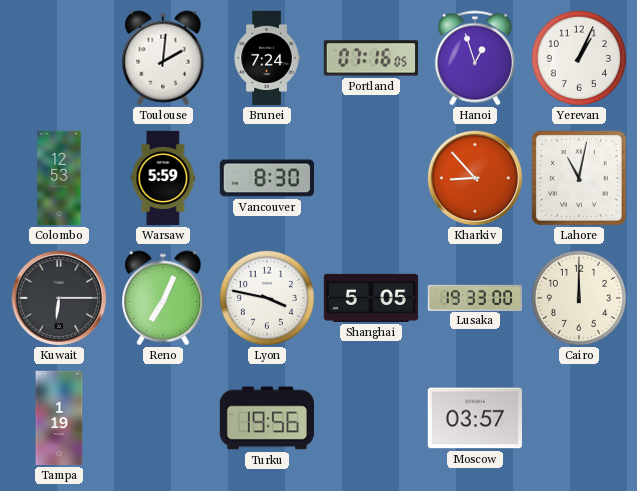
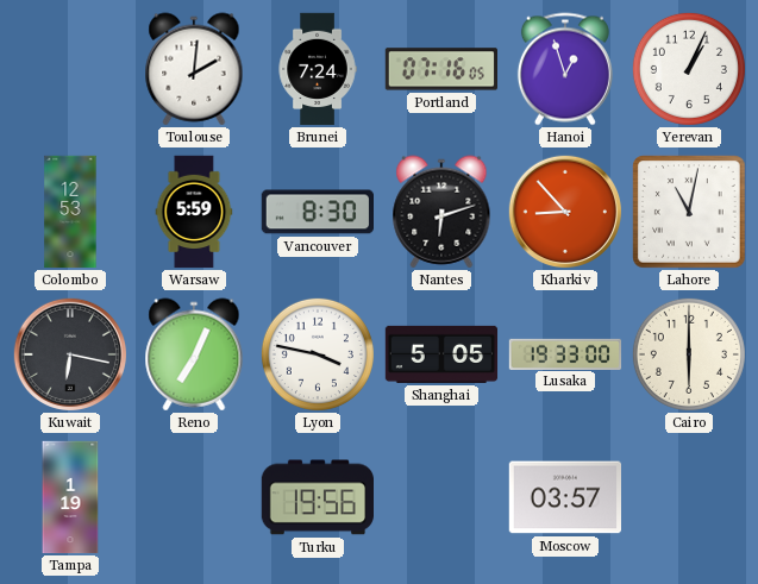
Nantes: none -> 6:12 (441, 212)
Kuwait: 6:15 -> 6:17 (69, 353)
Cairo: 12:00 -> 6:00 (689, 354)
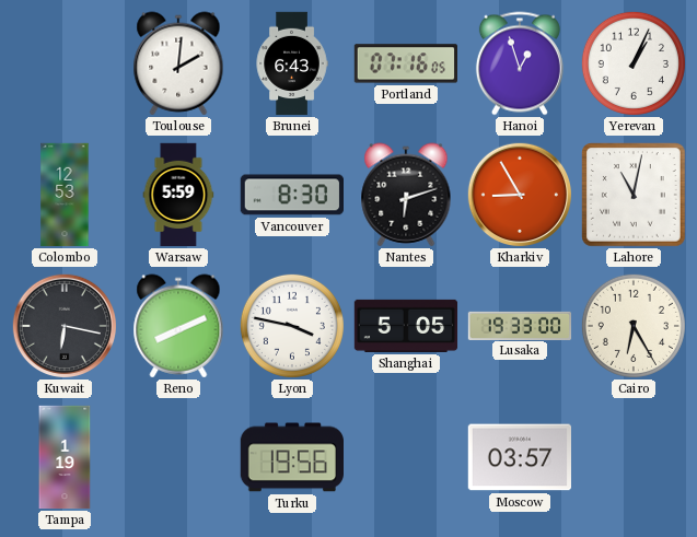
Brunei: 7:24 -> 6:43 (292, 63)
Kharkiv: 8:53 -> 8:55 (519, 194)
Reno: 7:04 -> 8:11 (178, 326)
Cairo: 6:00 -> 6:25 (634, 326)
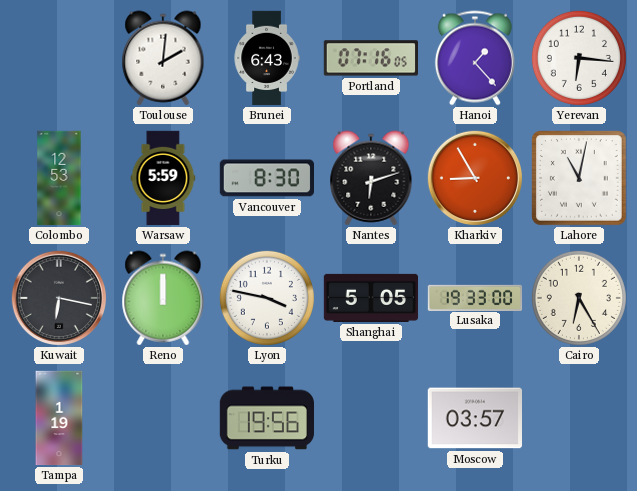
Hanoi: 12:57 -> 1:23 (475, 58)
Yerevan: 1:04 -> 6:16 (579, 58)
Reno: 8:11 -> 12:00 (163, 298)
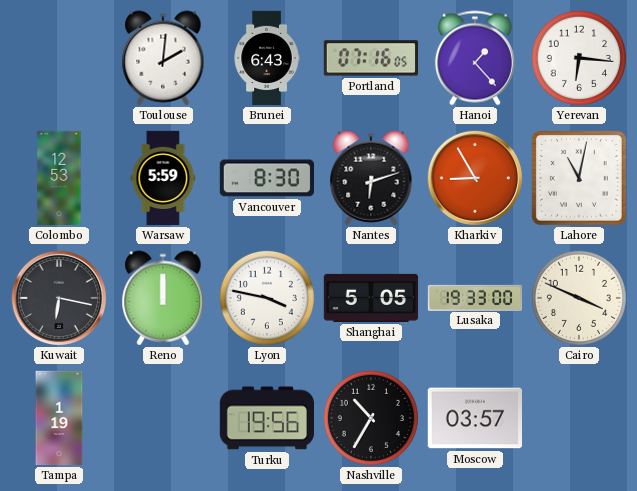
Cairo: 6:25 -> 3:49 (579, 298)
Nashville: none -> 10:35 (371, 418)
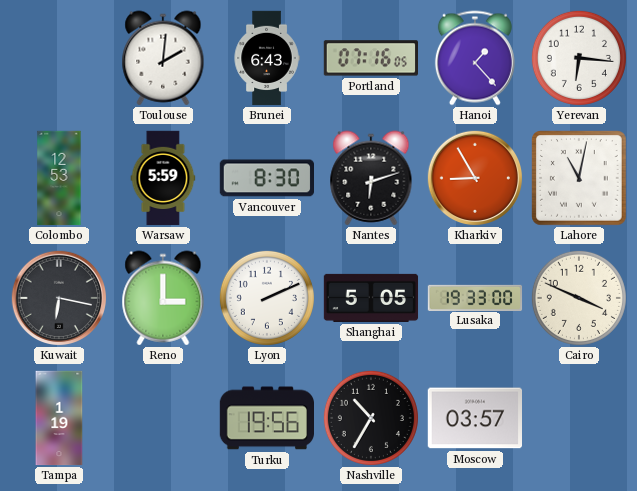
Reno: 12:00 -> 3:00 (163, 298)
Lyon: 3:47 -> 2:11 (267, 298)
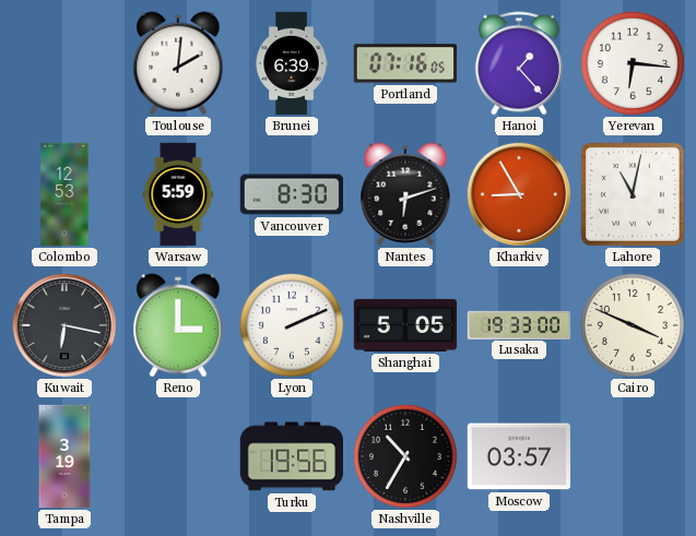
Brunei: 6:43 -> 6:39 (292, 63)
Tampa: 1:19 -> 3:19 (64, 456)
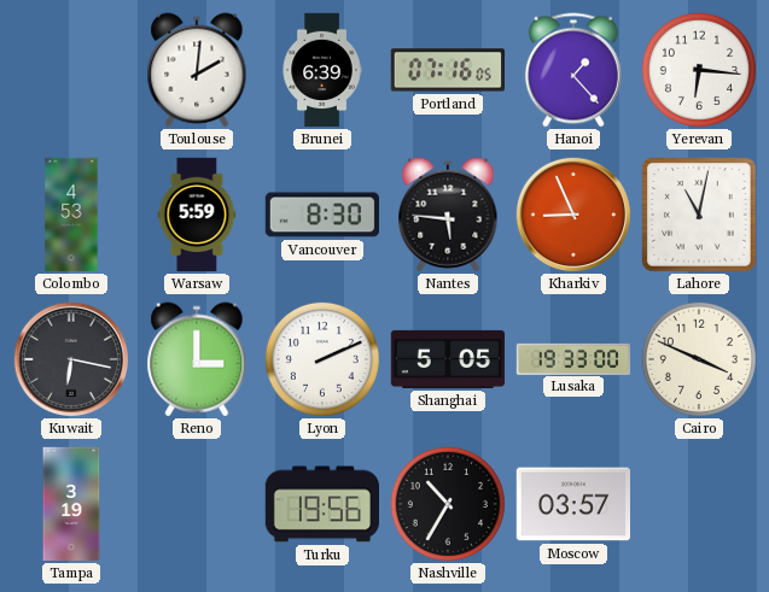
Colombo: 12:53 -> 4:53 (71, 215)
Nantes: 6:12 -> 5:46 (448, 215)
Kharkiv: 8:55 -> 8:56 (572, 213)
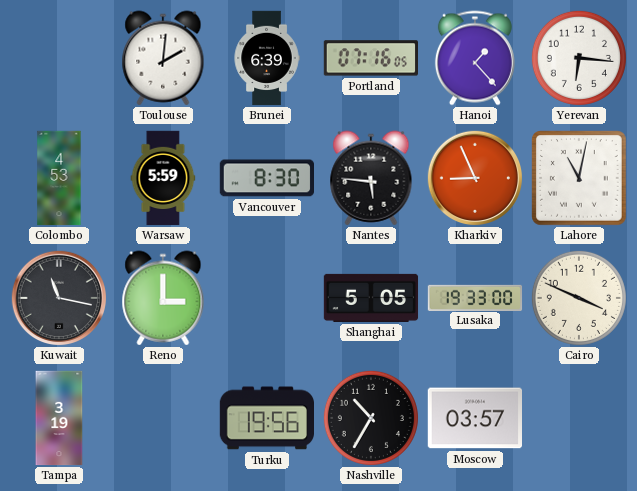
Kuwait: 6:17 -> 11:17 (58, 297)
Lyon: 2:11 -> none (322, 359)
